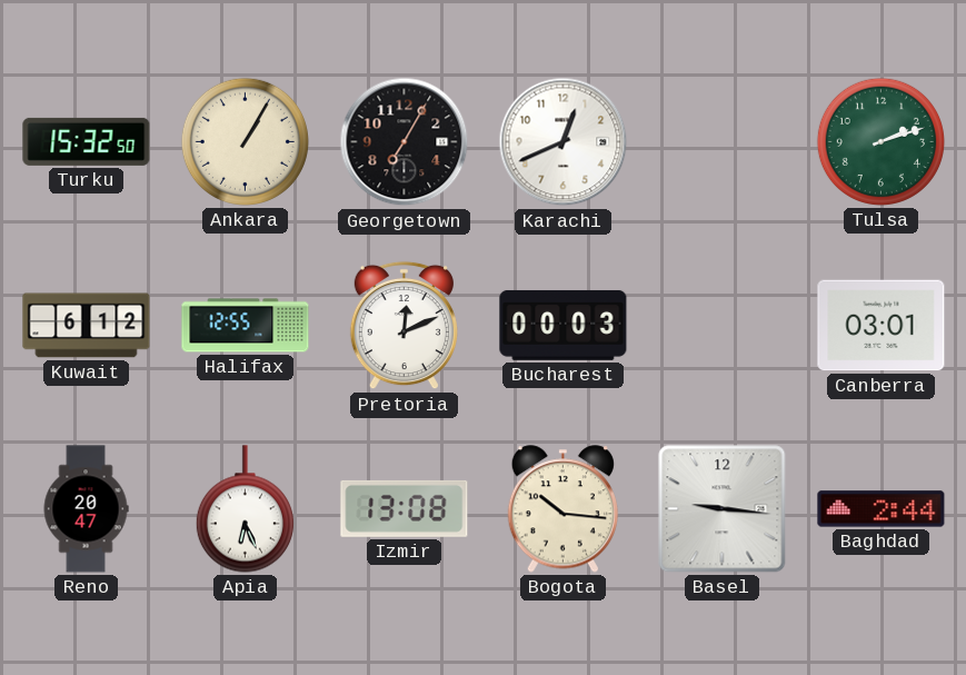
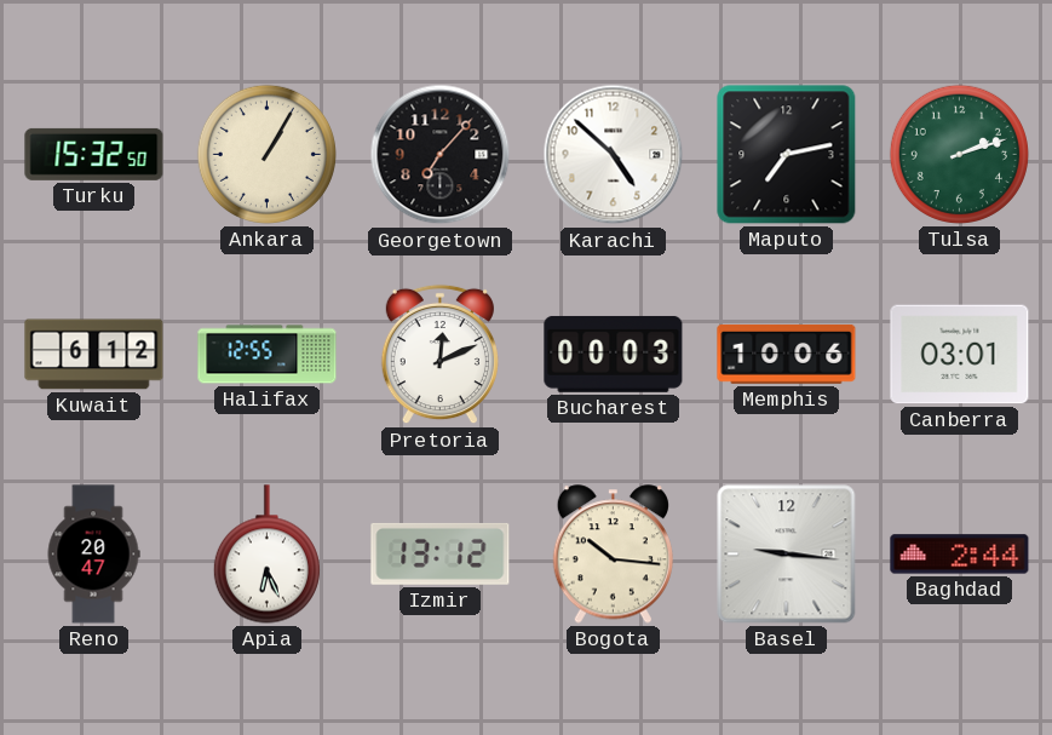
Georgetown: 7:05 -> 7:07 (441, 155)
Karachi: 12:41 -> 4:52 (614, 155)
Maputo: none -> 7:13 (787, 155)
Memphis: none -> 10:06 (787, 354)
Izmir: 13:08 -> 13:12 (441, 553)
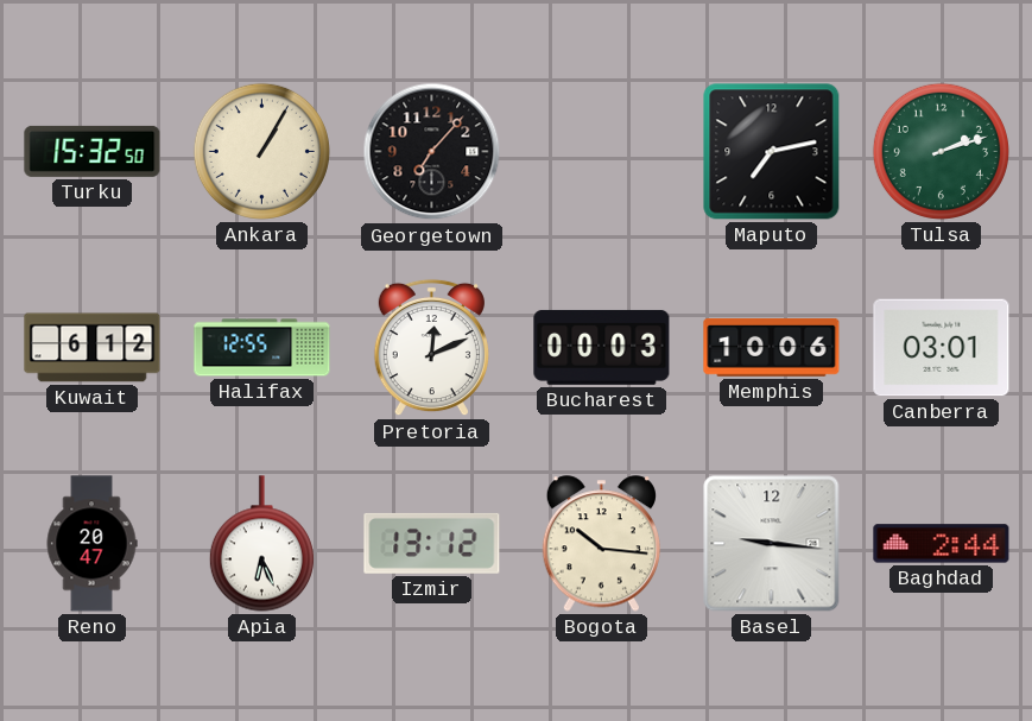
Karachi: 4:52 -> none (614, 155)
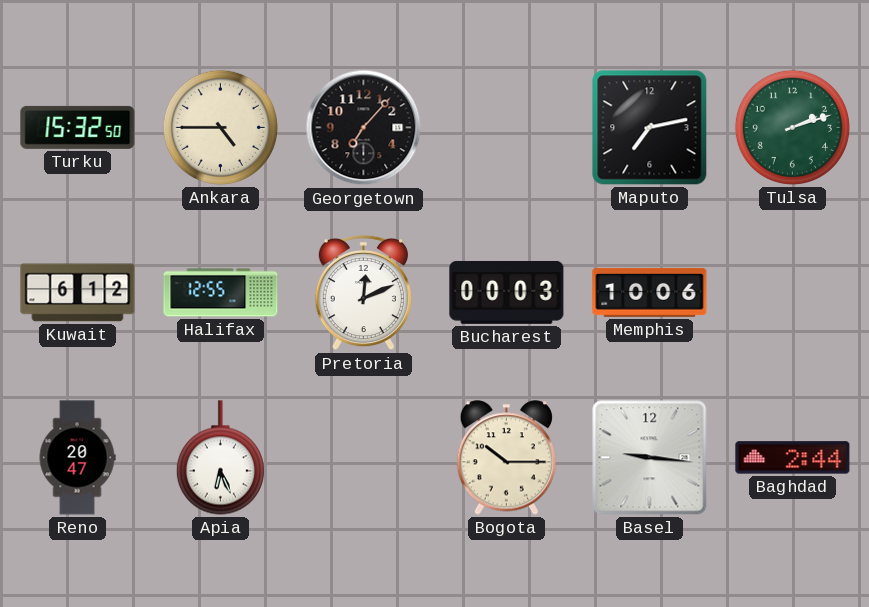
Ankara: 1:05 -> 4:45 (220, 127)
Canberra: 03:01 -> none (942, 348)
Izmir: 13:12 -> none (432, 543)
Bogota: 10:16 -> 10:15 (506, 458)
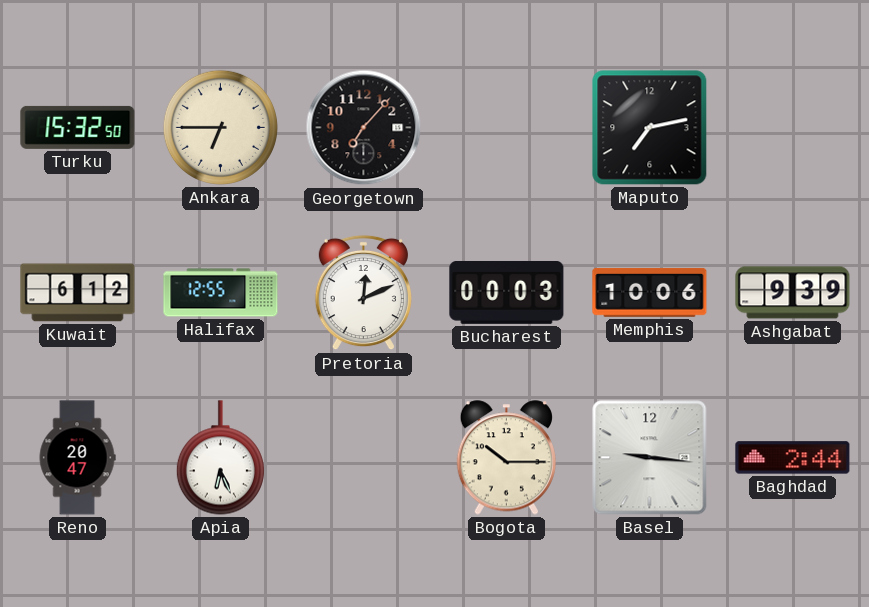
Ankara: 4:45 -> 6:45 (220, 127)
Tulsa: 2:12 -> none (792, 127)
Ashgabat: none -> 9:39 (793, 293)
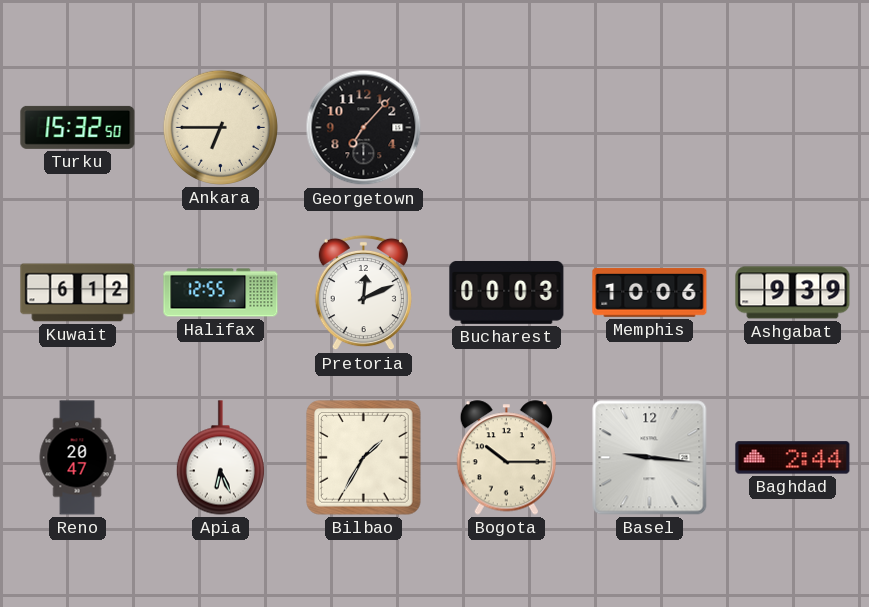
Maputo: 7:13 -> none (650, 128)
Bilbao: none -> 1:35 (364, 458)
